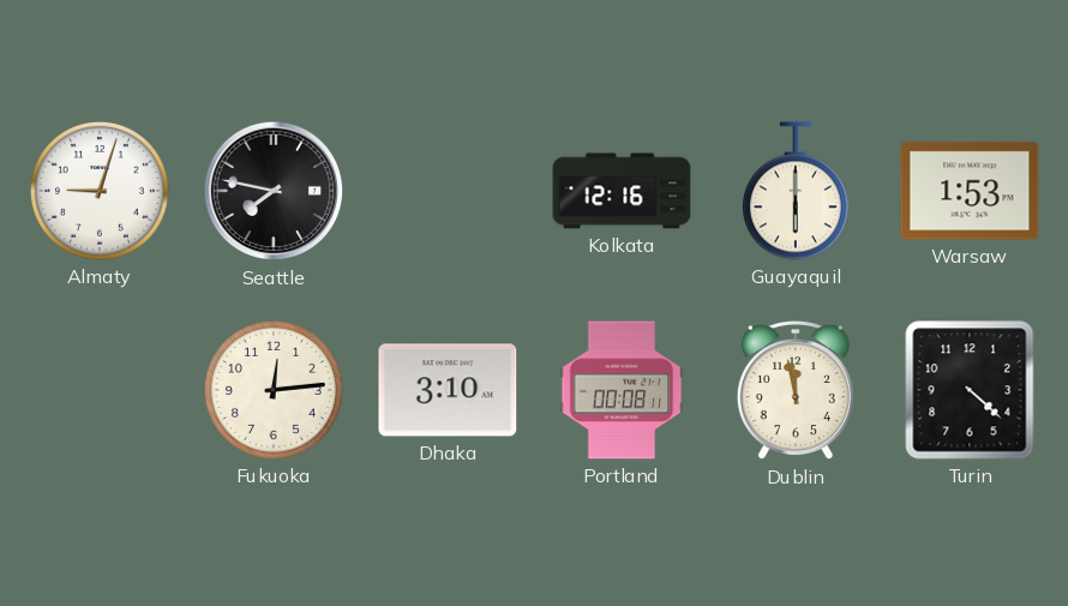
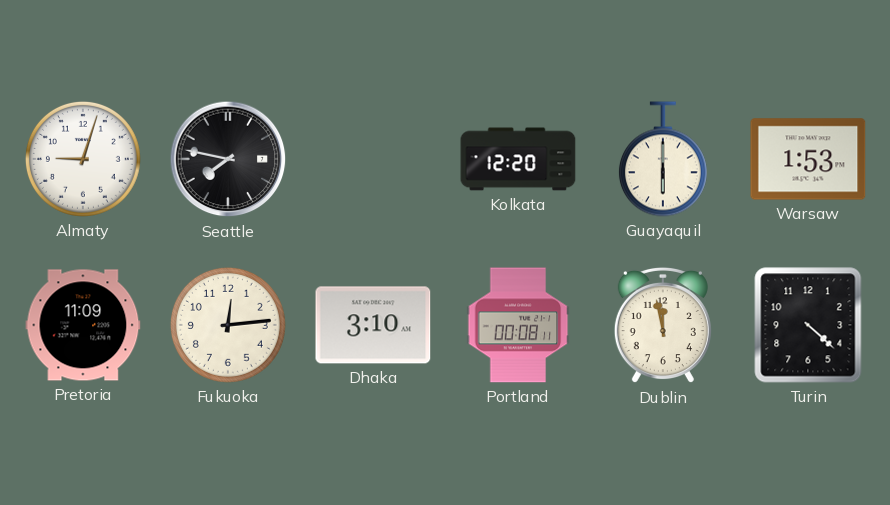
Kolkata: 12:16 -> 12:20 (518, 159)
Pretoria: none -> 11:09 (83, 325)
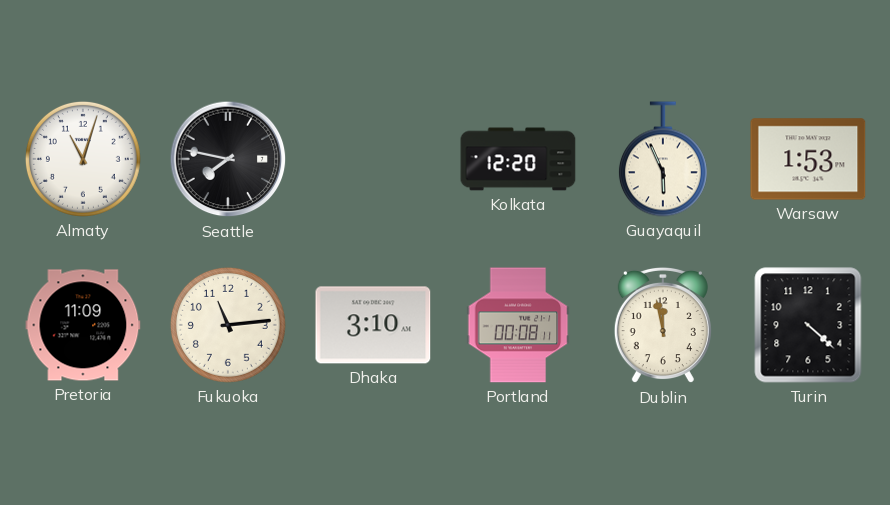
Almaty: 9:03 -> 11:03 (83, 159)
Guayaquil: 6:00 -> 5:56 (663, 159)
Fukuoka: 12:14 -> 11:14 (228, 325)
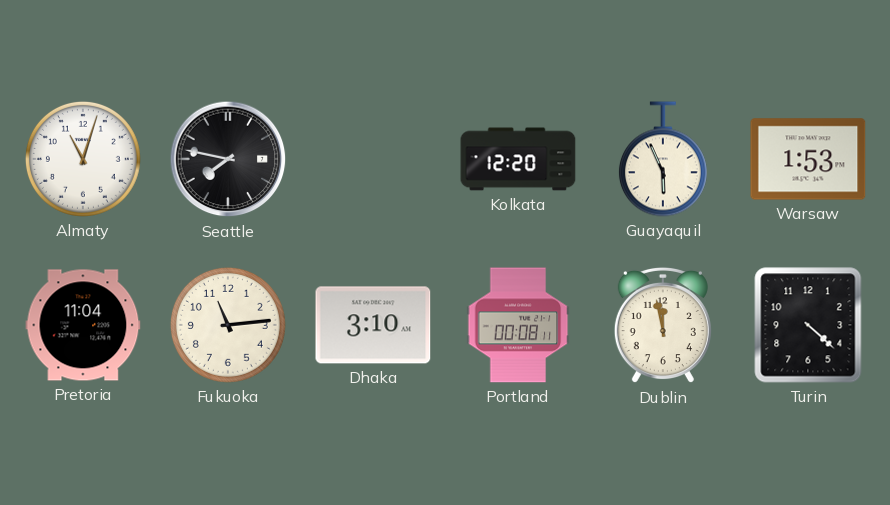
Pretoria: 11:09 -> 11:04 (83, 325)
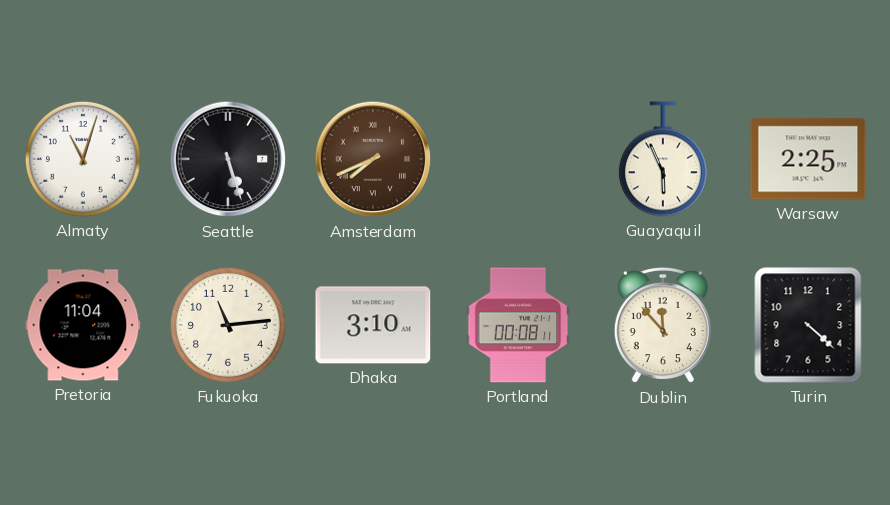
Seattle: 7:47 -> 5:27 (228, 159)
Amsterdam: none -> 7:41 (373, 159)
Kolkata: 12:20 -> none (518, 159)
Warsaw: 1:53 -> 2:25 (808, 159)
Dublin: 11:58 -> 11:53 (663, 325)
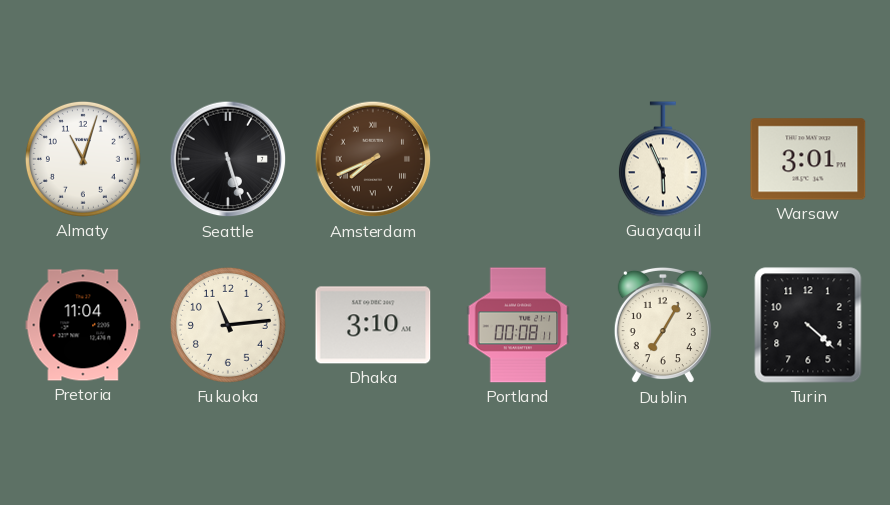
Warsaw: 2:25 -> 3:01 (808, 159)
Dublin: 11:53 -> 7:05 (663, 325)
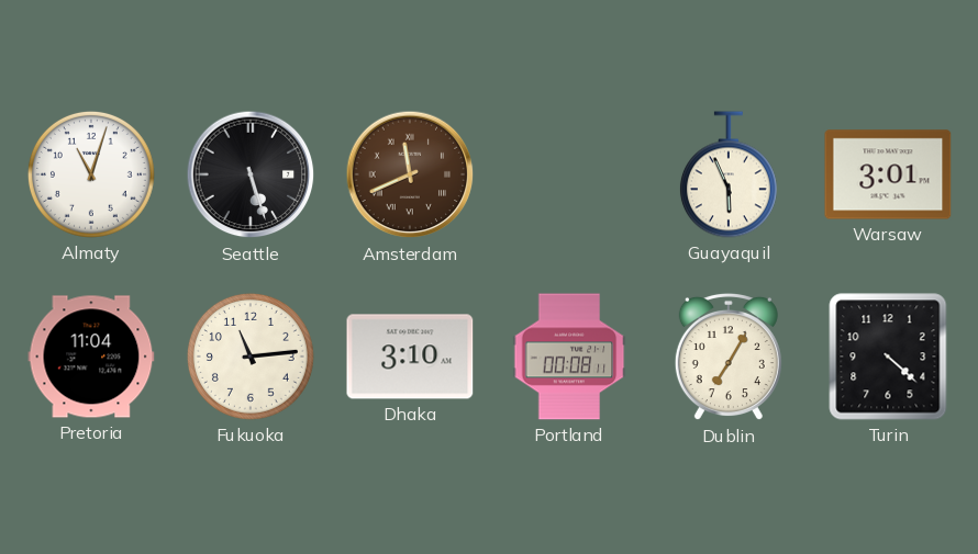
Amsterdam: 7:41 -> 11:41 (410, 174)
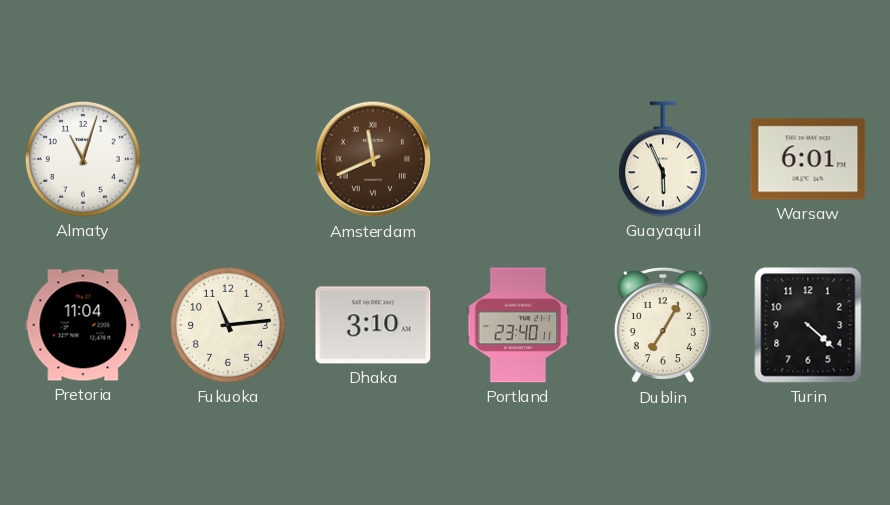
Seattle: 5:27 -> none (251, 174)
Warsaw: 3:01 -> 6:01 (808, 159)
Portland: 00:08 -> 23:40 (518, 325)
